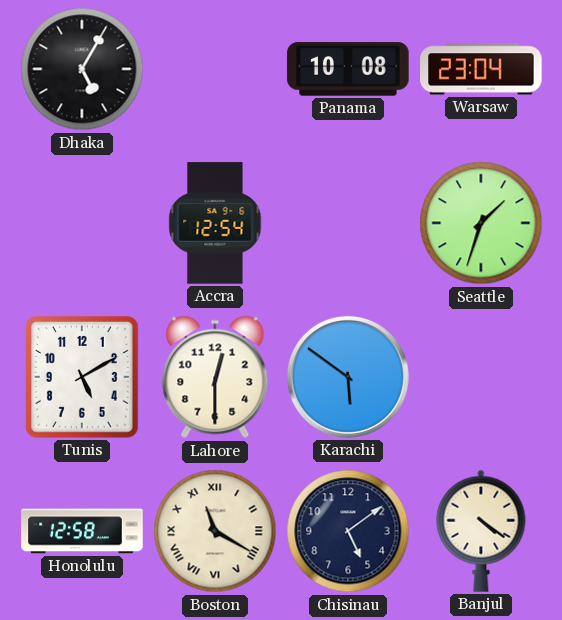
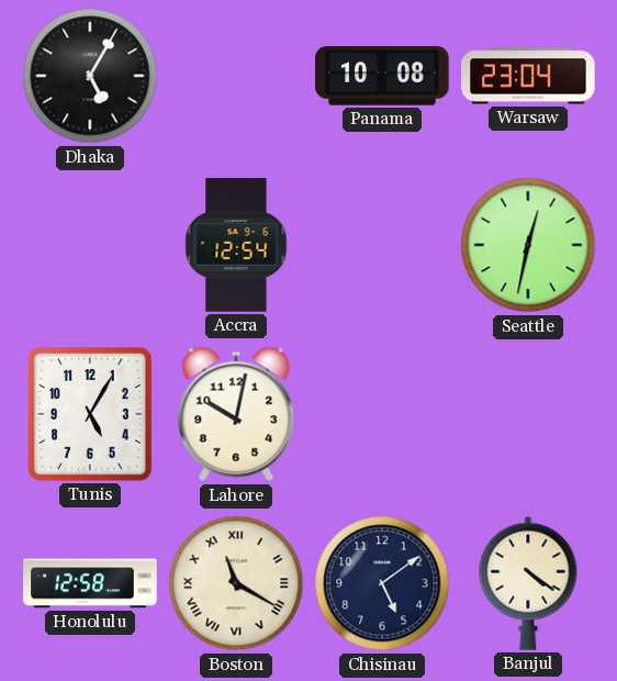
Seattle: 1:33 -> 12:32 (528, 245)
Tunis: 5:10 -> 5:05 (91, 415)
Lahore: 12:30 -> 10:02 (236, 414)
Karachi: 5:51 -> none (348, 377)
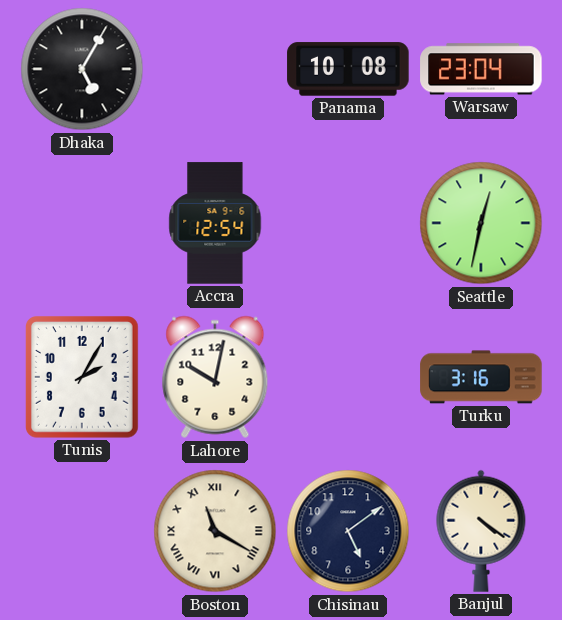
Tunis: 5:05 -> 2:05 (83, 378)
Turku: none -> 3:16 (481, 377)
Honolulu: 12:58 -> none (90, 583)
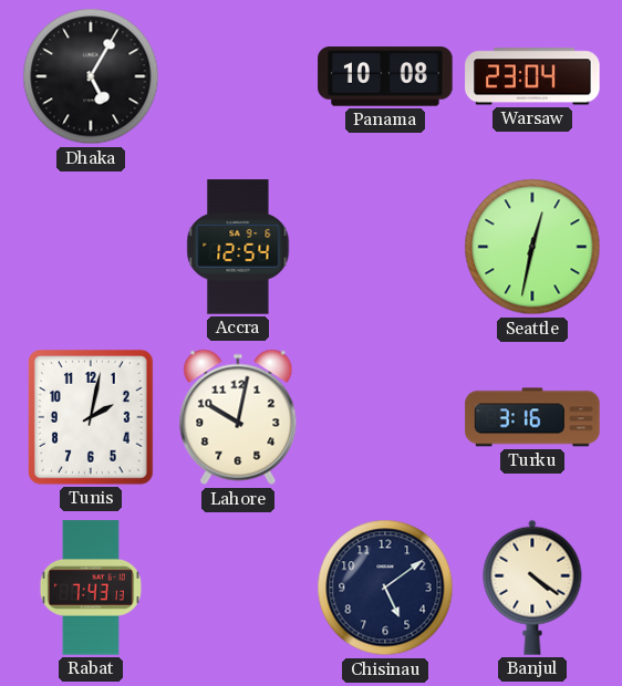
Tunis: 2:05 -> 2:02 (92, 418)
Rabat: none -> 7:43 (91, 588)
Boston: 11:20 -> none (215, 531)
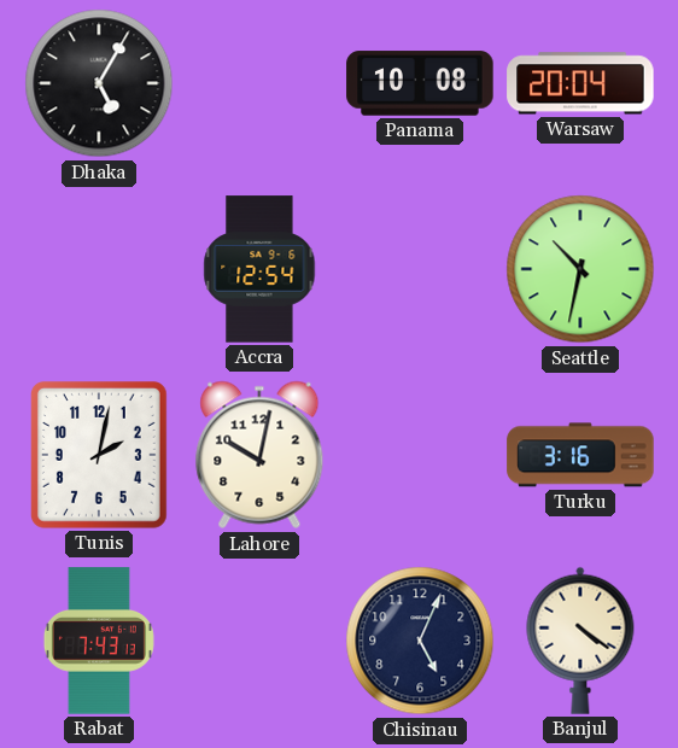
Warsaw: 23:04 -> 20:04 (580, 83)
Seattle: 12:32 -> 10:32 (580, 269)
Chisinau: 5:09 -> 5:04 (420, 641)
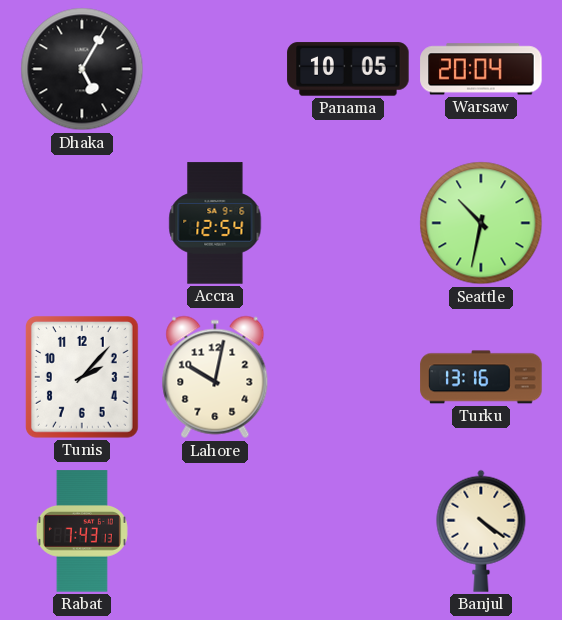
Panama: 10:08 -> 10:05 (348, 69)
Tunis: 2:02 -> 2:07 (83, 378)
Turku: 3:16 -> 13:16 (481, 377)
Chisinau: 5:04 -> none (420, 641)
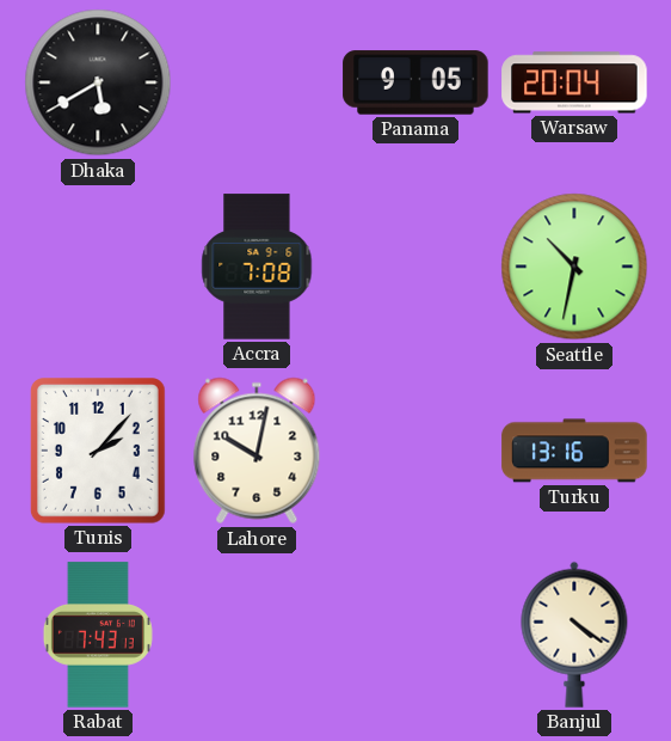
Dhaka: 5:05 -> 5:40 (98, 82)
Panama: 10:05 -> 9:05 (415, 82)
Accra: 12:54 -> 7:08 (257, 267)
